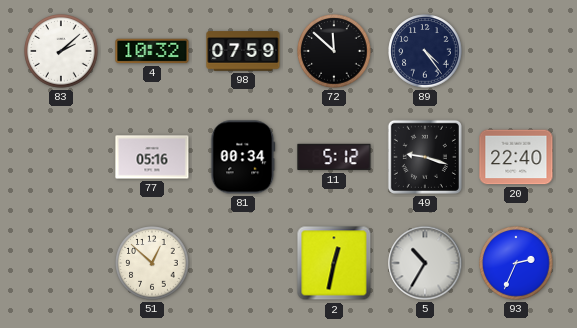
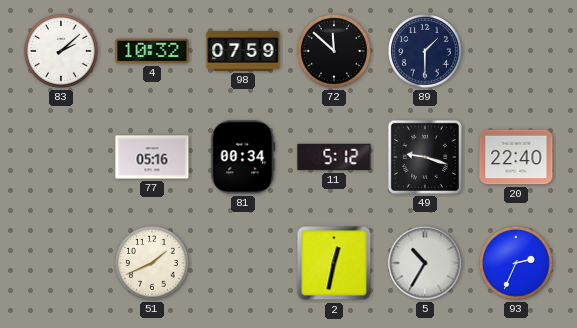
89: 4:24 -> 1:30 (425, 51)
51: 12:52 -> 1:41 (152, 263)
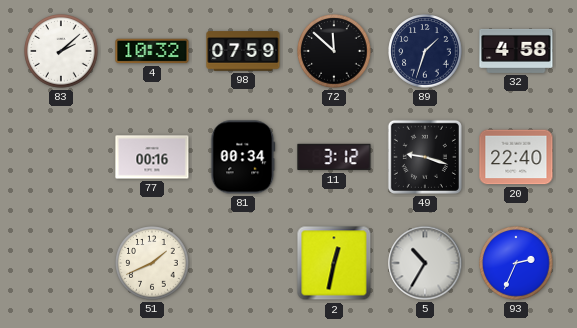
89: 1:30 -> 1:33 (425, 51)
32: none -> 4:58 (516, 51)
77: 05:16 -> 00:16 (152, 157)
11: 5:12 -> 3:12 (334, 157)
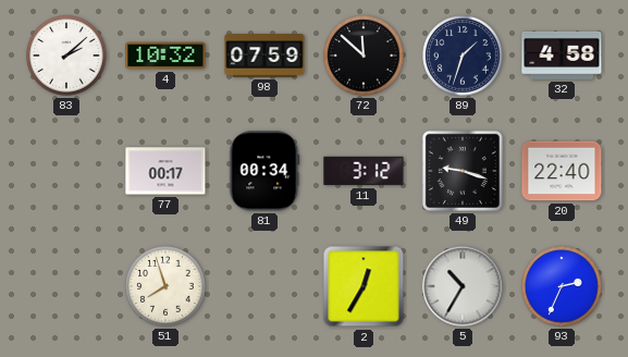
77: 00:16 -> 00:17 (165, 171)
51: 1:41 -> 7:57 (165, 286)
2: 12:32 -> 12:35 (364, 286)
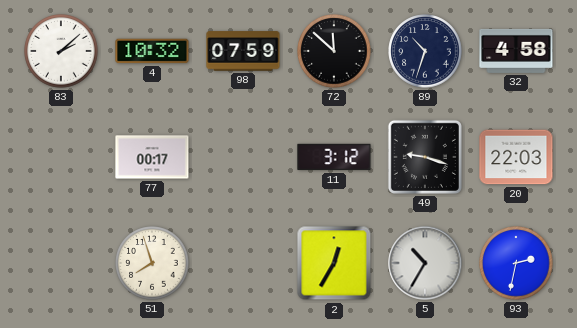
89: 1:33 -> 10:33 (425, 51)
81: 00:34 -> none (264, 171)
20: 22:40 -> 22:03 (516, 157)
93: 2:34 -> 2:32 (516, 263)
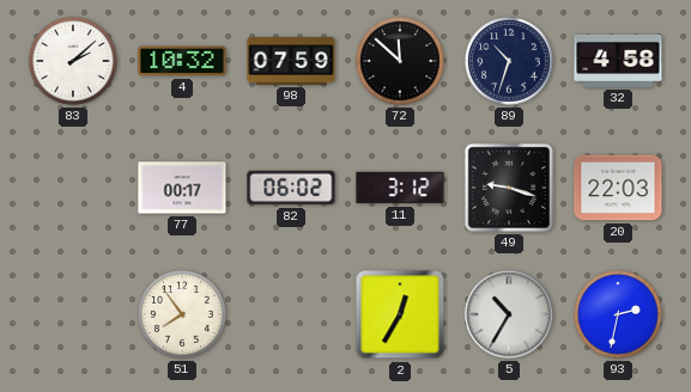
82: none -> 06:02 (291, 188)
51: 7:57 -> 7:54 (182, 314)
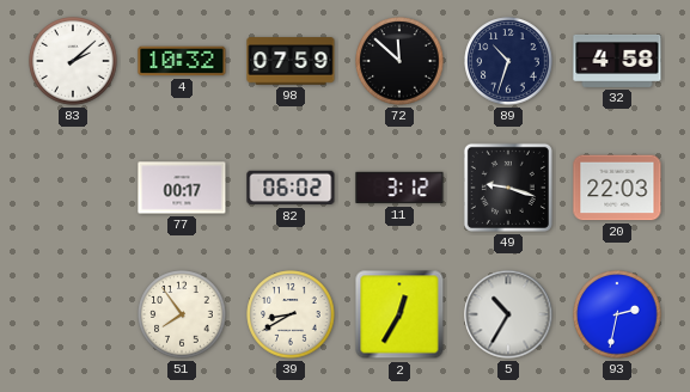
39: none -> 8:40 (291, 314)
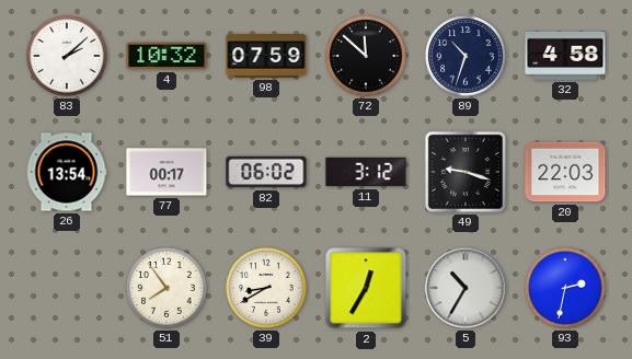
26: none -> 13:54 (67, 172)
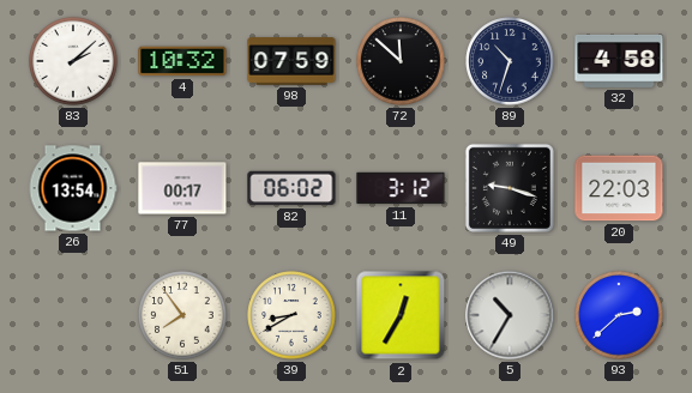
93: 2:32 -> 2:38 (619, 315)
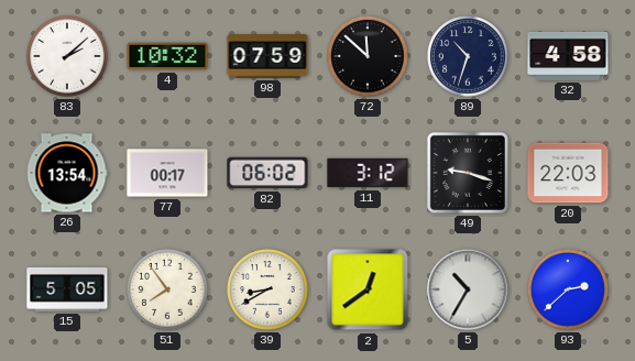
15: none -> 5:05 (67, 289)
2: 12:35 -> 12:39 (368, 289)
